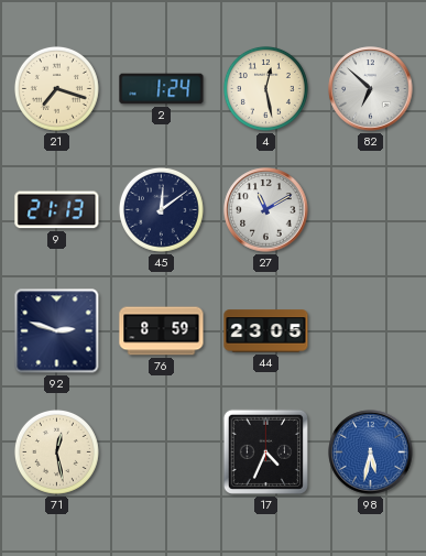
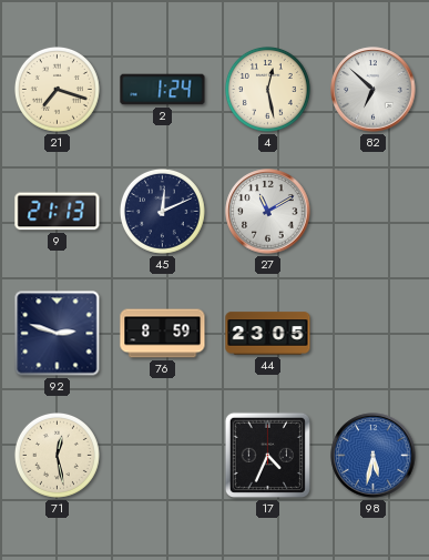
45: 12:09 -> 12:11 (162, 211)
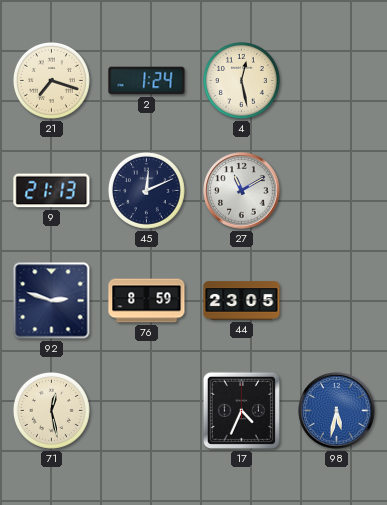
82: 6:52 -> none (374, 90)
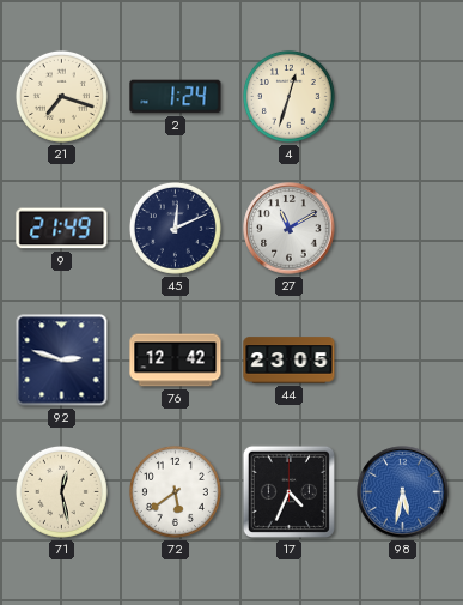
4: 12:28 -> 12:33 (288, 96)
9: 21:13 -> 21:49 (62, 229)
76: 8:59 -> 12:42 (176, 361)
72: none -> 5:39 (175, 491)
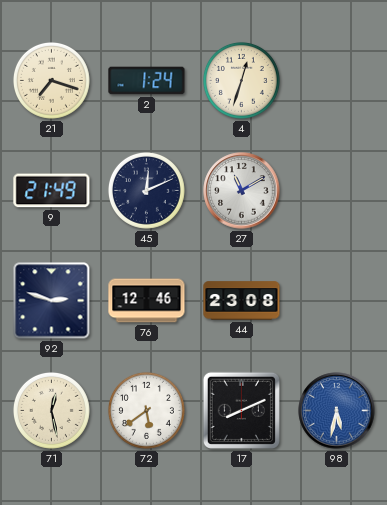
76: 12:42 -> 12:46 (147, 301)
44: 23:05 -> 23:08 (242, 301)
17: 4:34 -> 8:11 (241, 410)
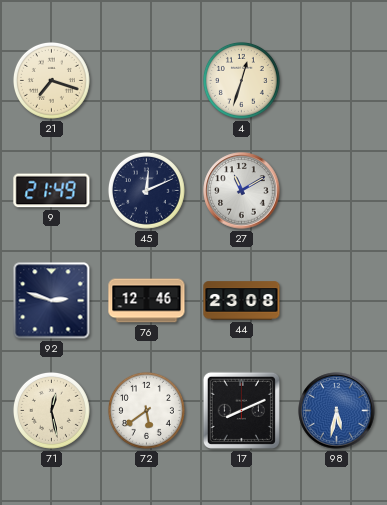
2: 1:24 -> none (147, 81)
